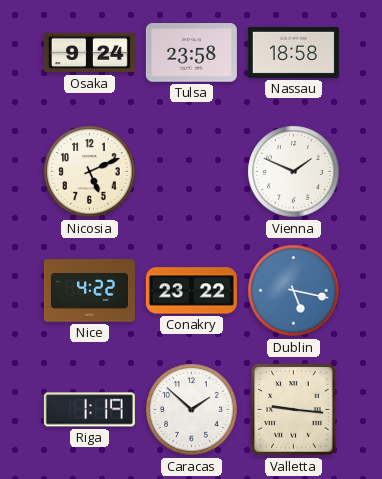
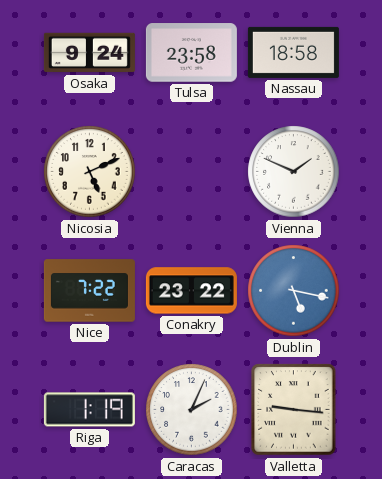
Nice: 4:22 -> 7:22 (89, 291)
Caracas: 1:52 -> 2:04 (192, 410)
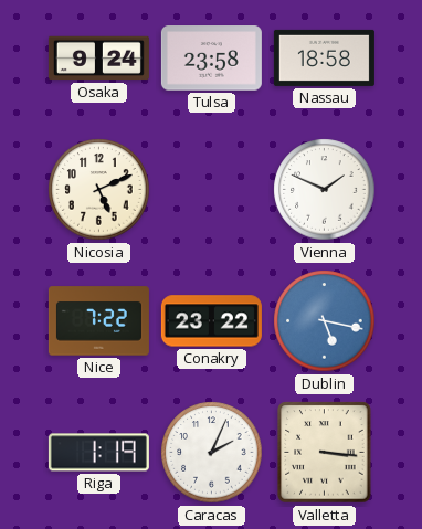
Valletta: 9:16 -> 3:16 (325, 453)
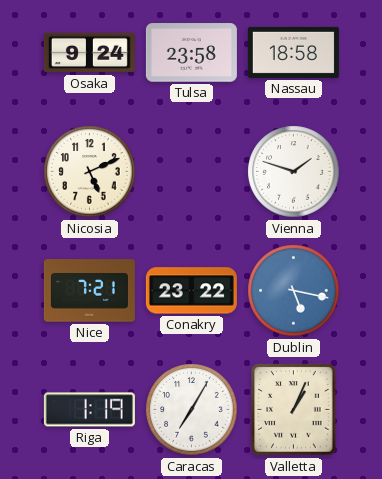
Vienna: 1:49 -> 1:48 (294, 172)
Nice: 7:22 -> 7:21 (89, 291)
Caracas: 2:04 -> 7:05 (192, 410)
Valletta: 3:16 -> 1:04 (294, 410)
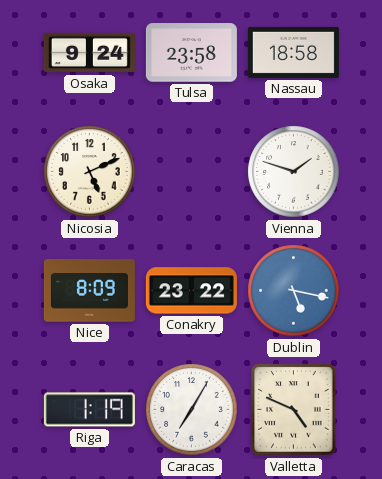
Nice: 7:21 -> 8:09 (89, 291)
Valletta: 1:04 -> 4:49 (294, 410)
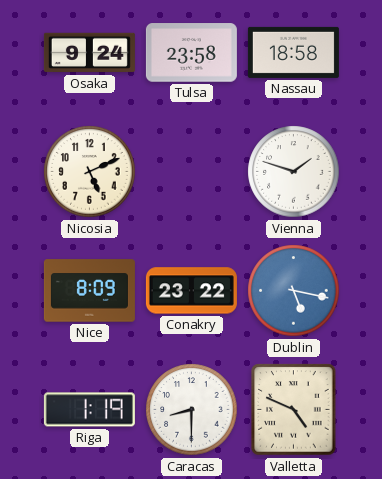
Caracas: 7:05 -> 8:30 (192, 410)
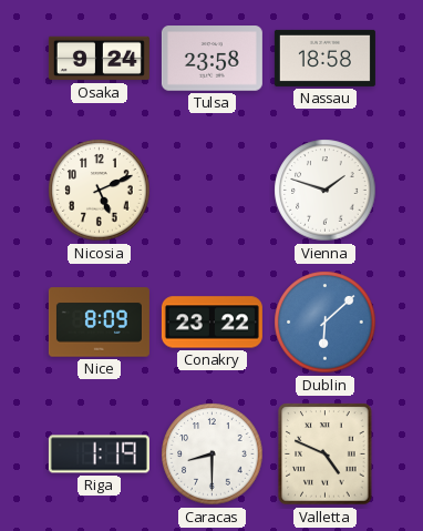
Dublin: 5:17 -> 6:08 (326, 323)
